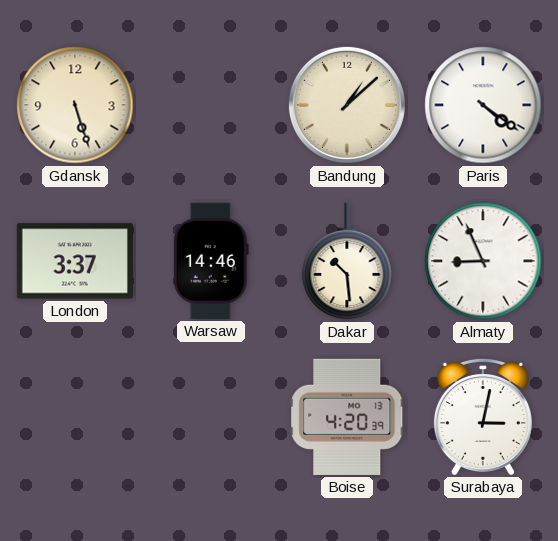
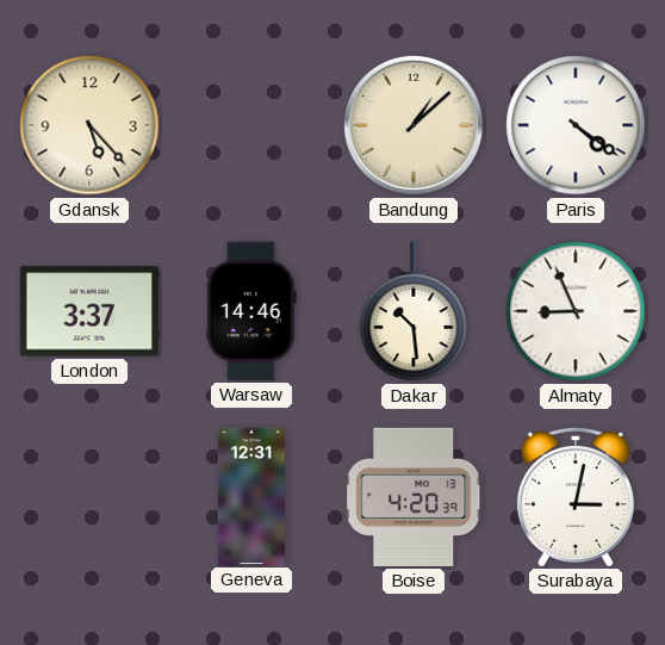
Gdansk: 5:27 -> 5:23 (89, 125)
Geneva: none -> 12:31 (251, 496)
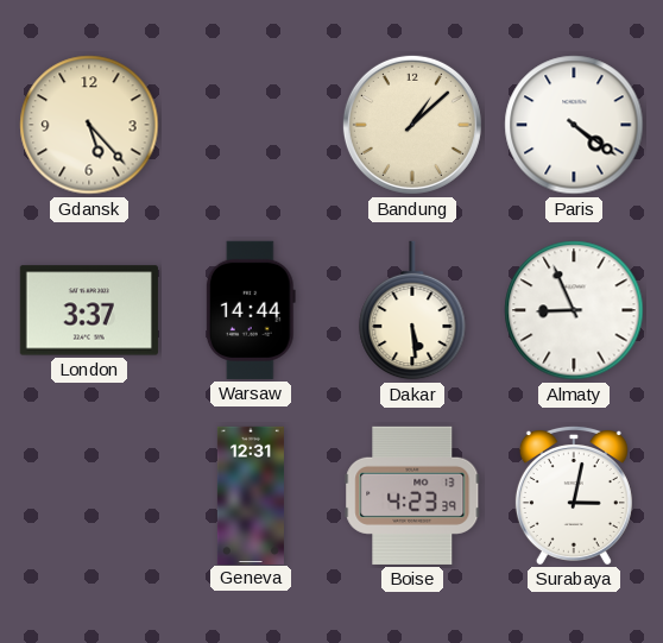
Warsaw: 14:46 -> 14:44 (251, 310)
Dakar: 10:29 -> 5:29 (412, 310)
Boise: 4:20 -> 4:23 (412, 496)
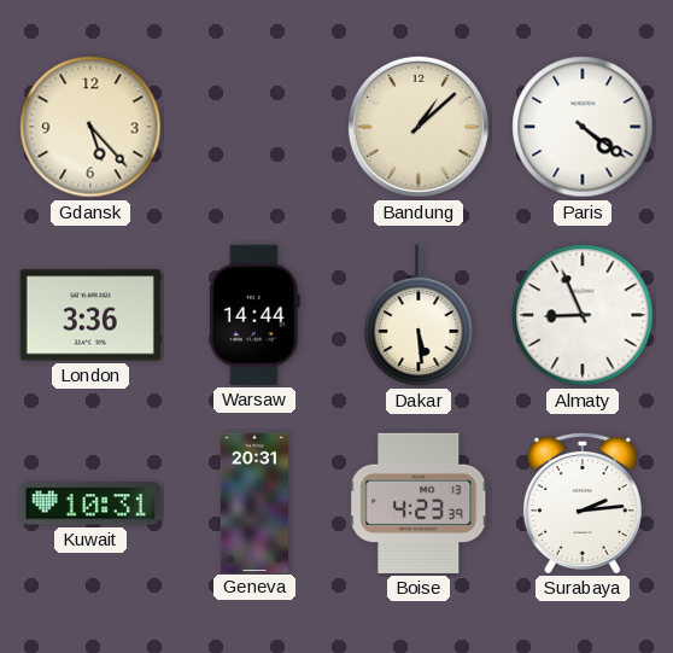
London: 3:37 -> 3:36 (90, 315)
Kuwait: none -> 10:31 (90, 503)
Geneva: 12:31 -> 20:31 (254, 502)
Surabaya: 3:02 -> 2:14 (583, 502)
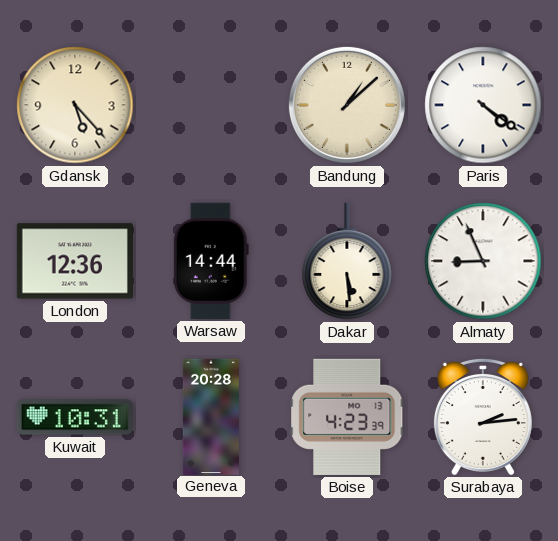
London: 3:36 -> 12:36 (75, 261)
Geneva: 20:31 -> 20:28 (211, 416)
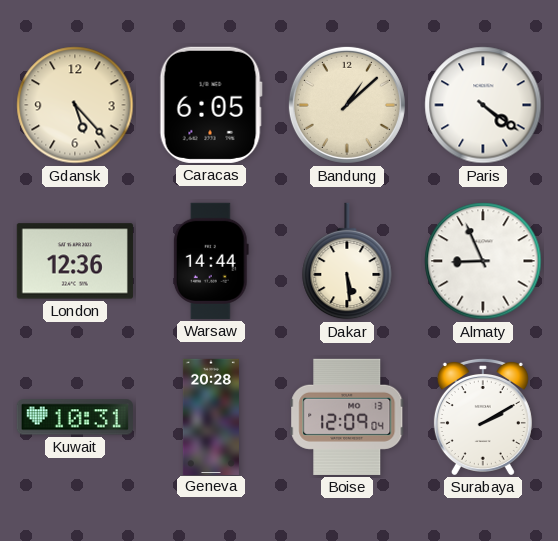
Caracas: none -> 6:05 (211, 105)
Boise: 4:23 -> 12:09 (347, 417)
Surabaya: 2:14 -> 2:10 (483, 416)
